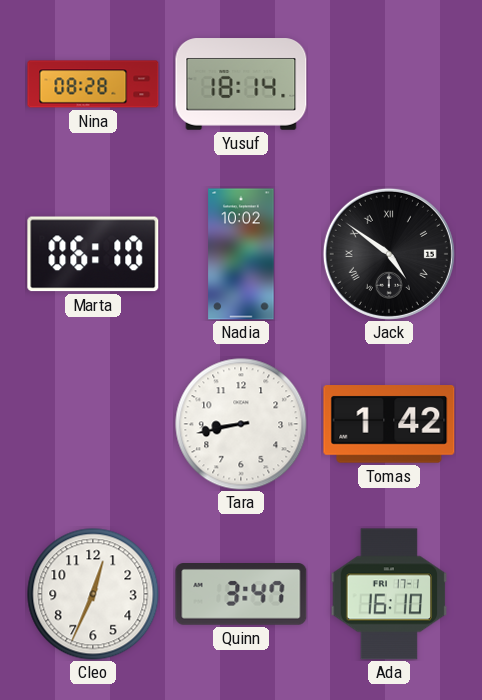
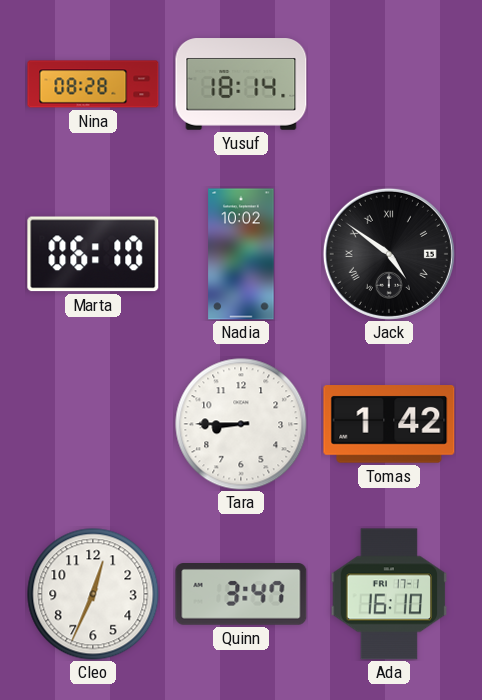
Tara: 8:43 -> 8:45 (241, 424)
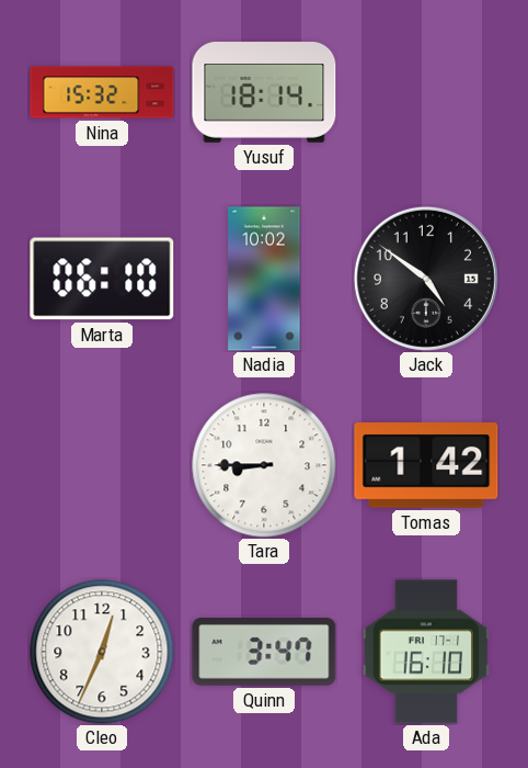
Nina: 08:28 -> 15:32 (102, 92)
Jack numerals: Roman -> Arabic (426, 279)
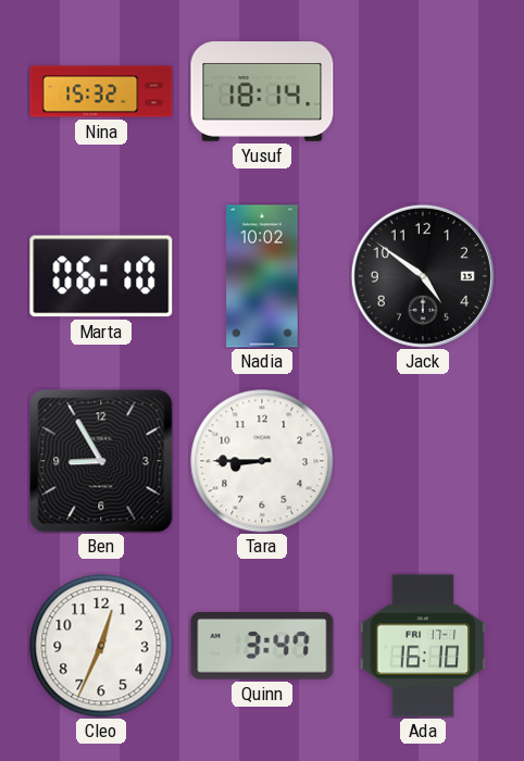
Ben: none -> 8:55 (101, 461)
Tomas: 1:42 -> none (426, 465)
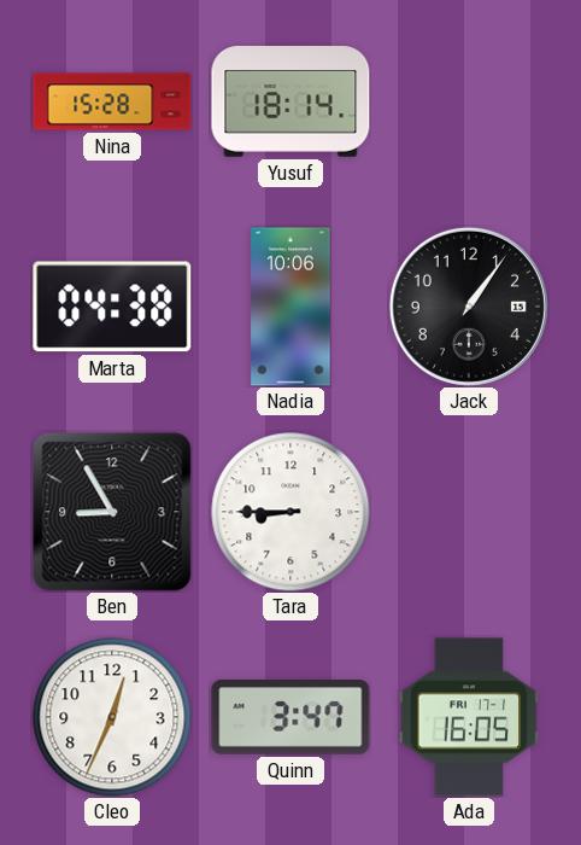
Nina: 15:32 -> 15:28 (112, 101)
Marta: 06:10 -> 04:38 (112, 307)
Nadia: 10:02 -> 10:06 (290, 307)
Jack: 4:51 -> 1:06 (469, 307)
Ada: 16:10 -> 16:05 (469, 717)
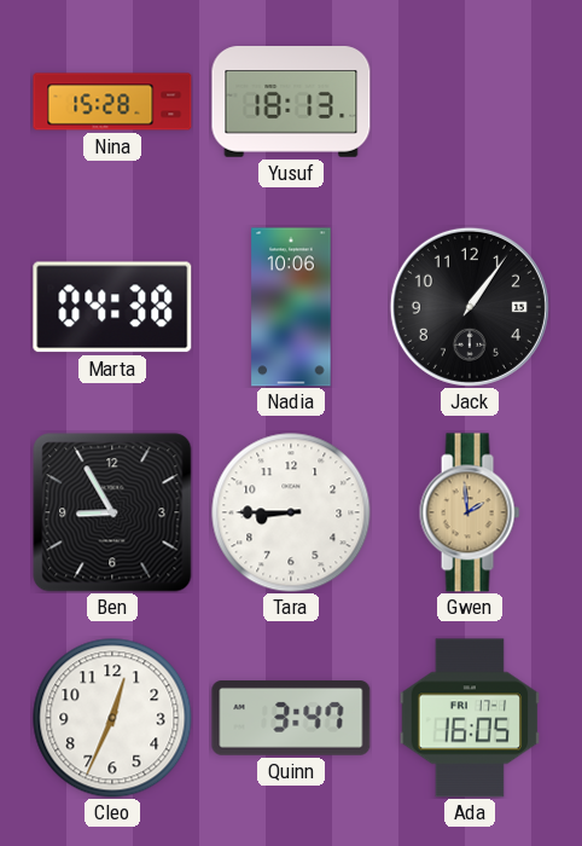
Yusuf: 18:14 -> 18:13 (291, 102)
Gwen: none -> 1:59 (470, 512)
